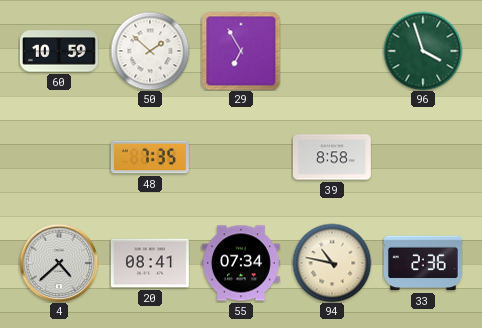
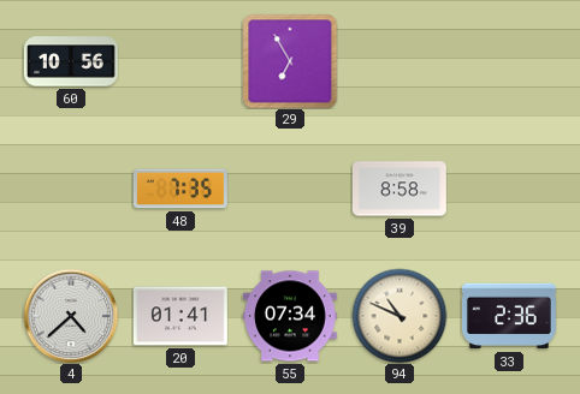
60: 10:59 -> 10:56 (71, 61)
50: 1:52 -> none (150, 51)
96: 3:57 -> none (423, 51)
20: 08:41 -> 01:41 (180, 316)
94: 10:47 -> 10:49 (400, 316)
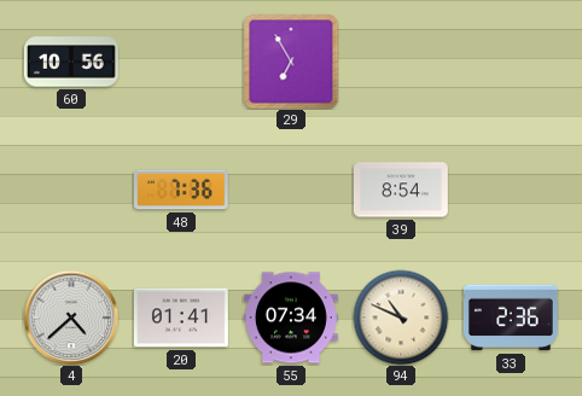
48: 7:35 -> 7:36 (181, 190)
39: 8:58 -> 8:54 (401, 190)
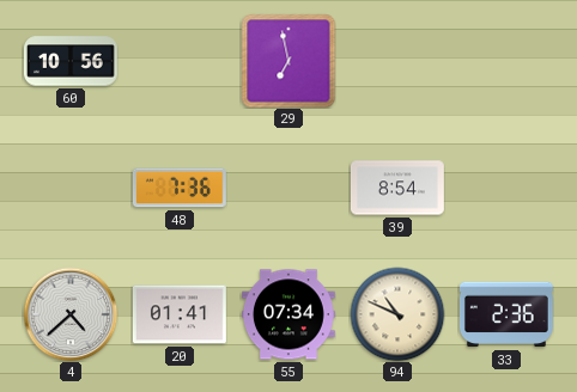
29: 6:55 -> 6:58 (288, 61)
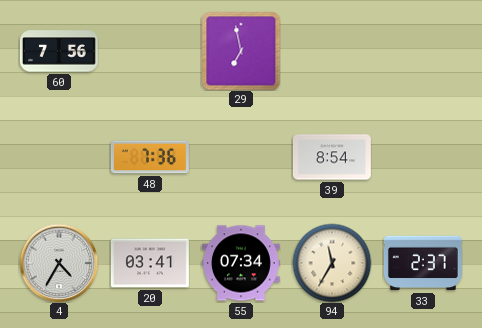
60: 10:56 -> 7:56 (59, 51)
4: 4:38 -> 4:35 (59, 263)
20: 01:41 -> 03:41 (150, 263)
94: 10:49 -> 11:35 (332, 263)
33: 2:36 -> 2:37 (423, 263)
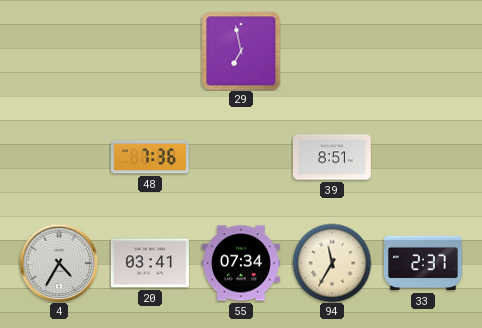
60: 7:56 -> none (59, 51)
39: 8:54 -> 8:51 (332, 157)
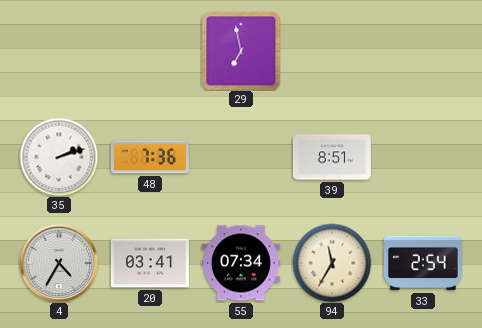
35: none -> 2:12 (59, 157)
33: 2:37 -> 2:54 (423, 263)
